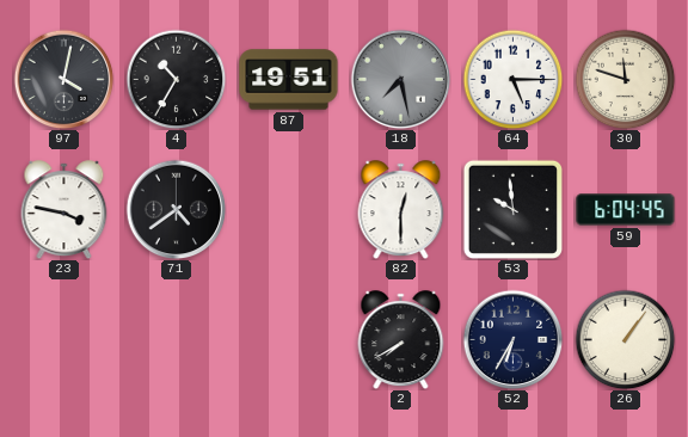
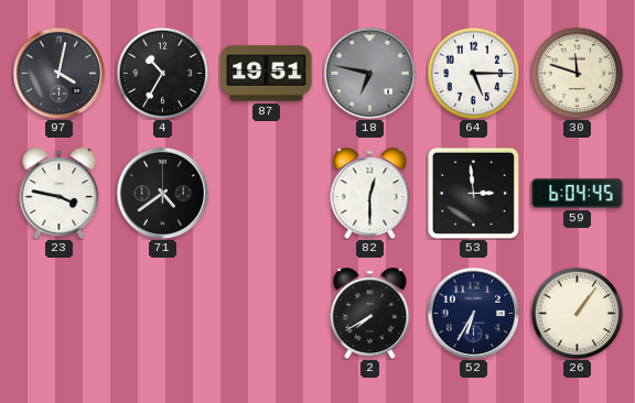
18: 7:28 -> 6:47 (369, 73)
53: 9:59 -> 2:59 (473, 193)
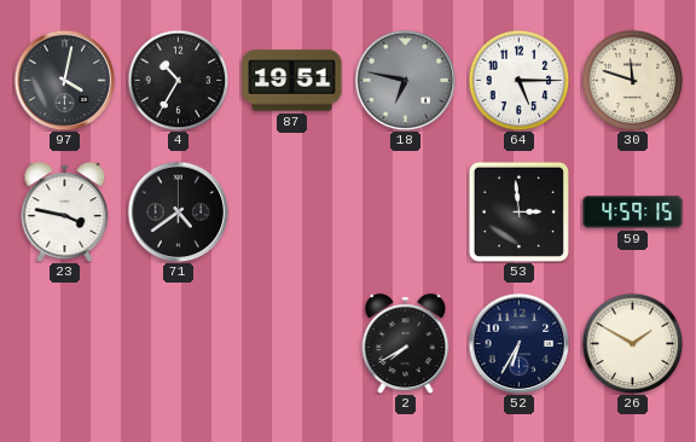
82: 12:30 -> none (370, 194)
59: 6:04 -> 4:59 (633, 213)
26: 1:06 -> 1:50 (632, 343)
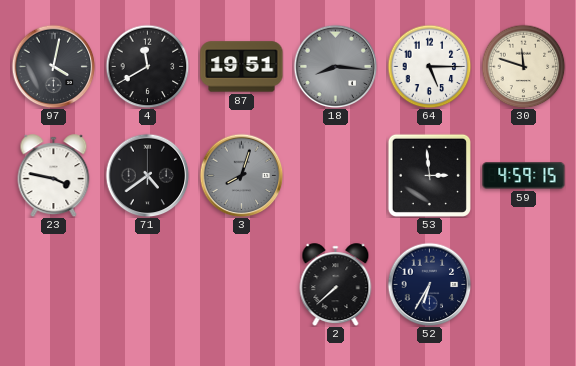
4: 10:35 -> 11:40 (147, 66)
18: 6:47 -> 8:16 (335, 66)
3: none -> 8:03 (241, 175)
2: 7:40 -> 7:38 (336, 285)
26: 1:50 -> none (632, 343)
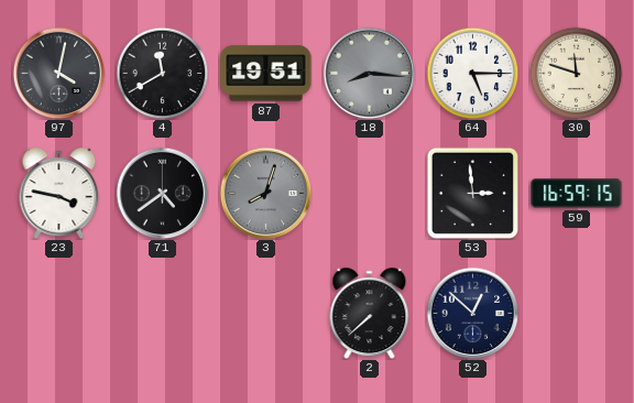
59: 4:59 -> 16:59 (577, 194)
52: 6:35 -> 12:52 (472, 313)
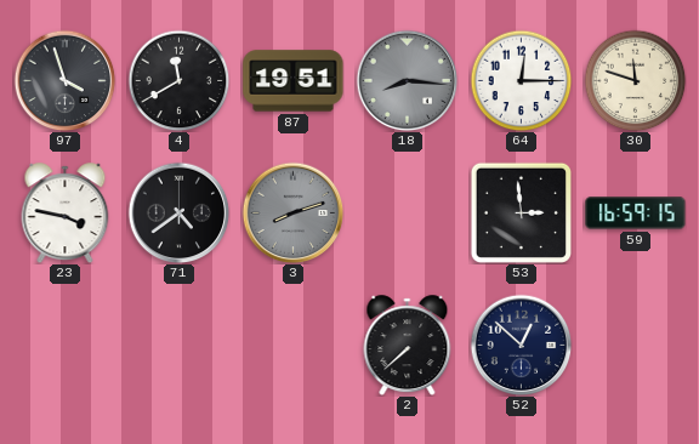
97: 4:02 -> 3:57 (64, 80)
64: 5:15 -> 12:15 (521, 80)
3: 8:03 -> 8:12 (292, 212)
